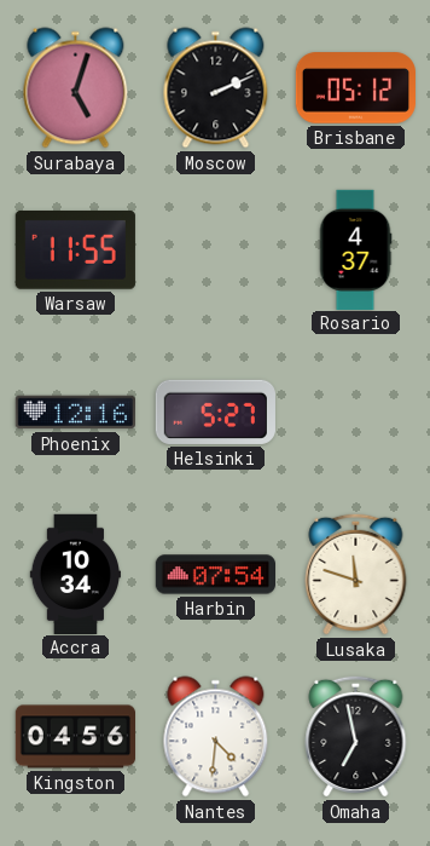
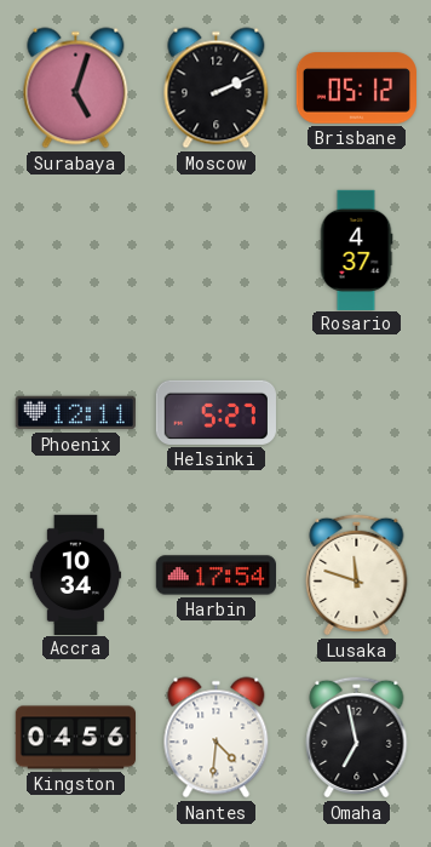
Warsaw: 11:55 -> none (75, 251)
Phoenix: 12:16 -> 12:11 (75, 413)
Harbin: 07:54 -> 17:54 (215, 576)
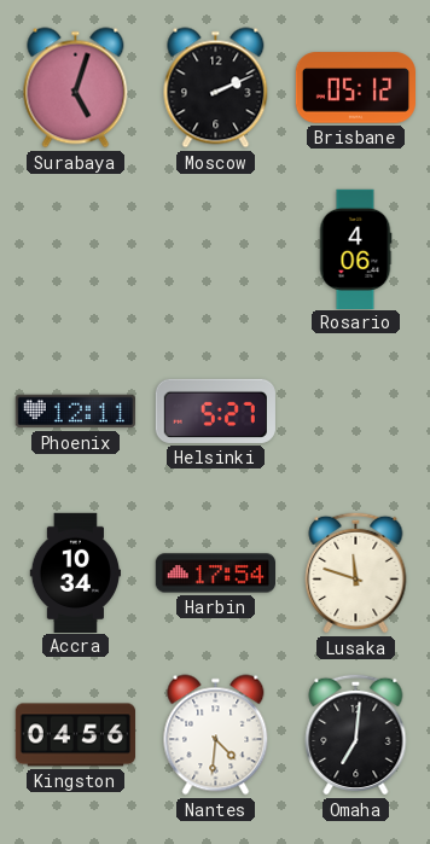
Rosario: 4:37 -> 4:06 (355, 249)
Omaha: 6:58 -> 7:01 (356, 734)
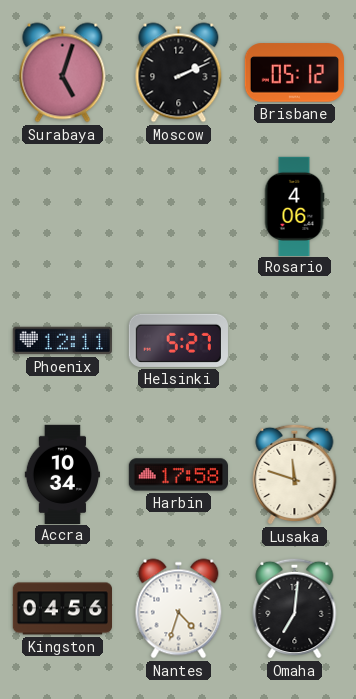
Harbin: 17:54 -> 17:58 (178, 475)
Nantes: 4:31 -> 4:33 (179, 609)
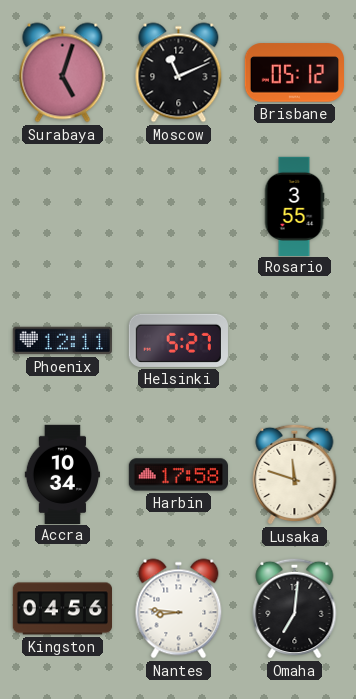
Moscow: 2:11 -> 11:11 (179, 73)
Rosario: 4:06 -> 3:55 (294, 206)
Nantes: 4:33 -> 8:46 (179, 609)
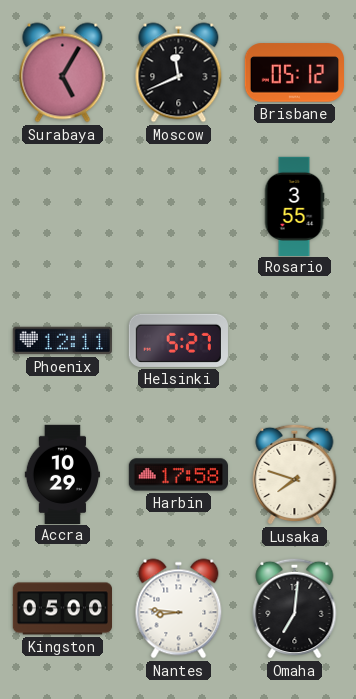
Surabaya: 5:03 -> 5:05 (63, 73)
Moscow: 11:11 -> 11:41 (179, 73)
Accra: 10:34 -> 10:29 (62, 474)
Lusaka: 11:48 -> 7:48 (295, 474)
Kingston: 04:56 -> 05:00 (62, 609)
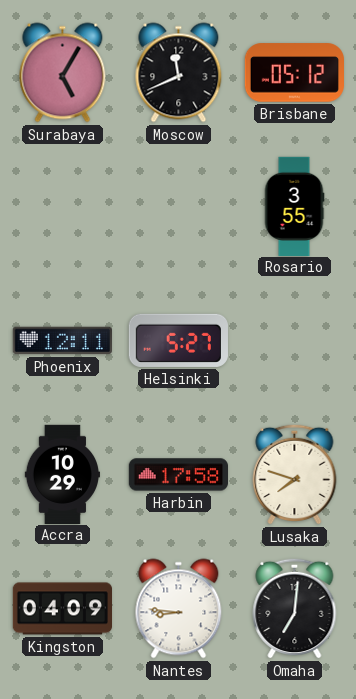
Kingston: 05:00 -> 04:09 (62, 609)
